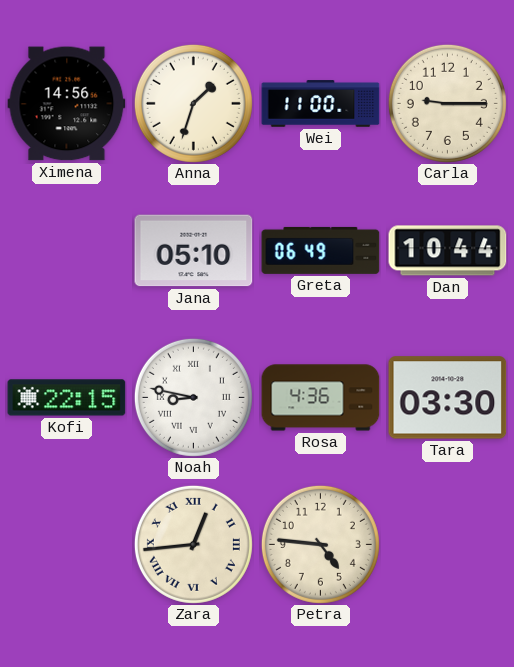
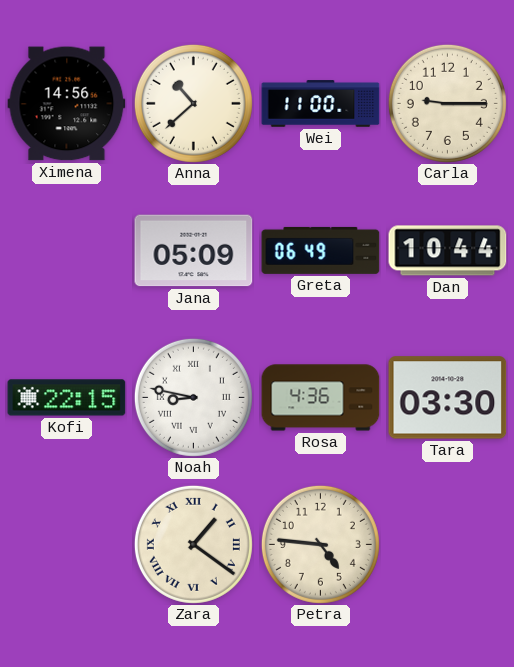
Anna: 1:33 -> 10:38 (193, 103)
Jana: 05:10 -> 05:09 (194, 251)
Zara: 12:44 -> 1:21 (193, 544)
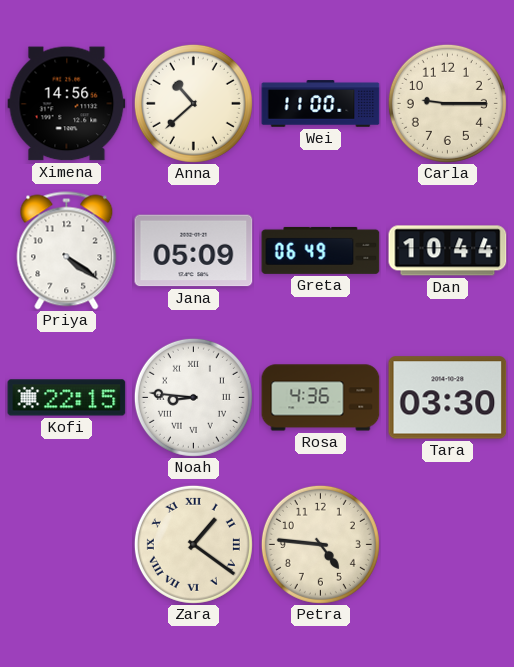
Priya: none -> 4:21 (67, 251)
Noah: 8:47 -> 8:46 (193, 397)
